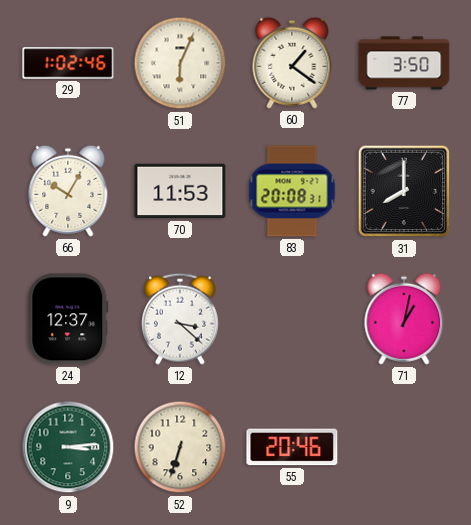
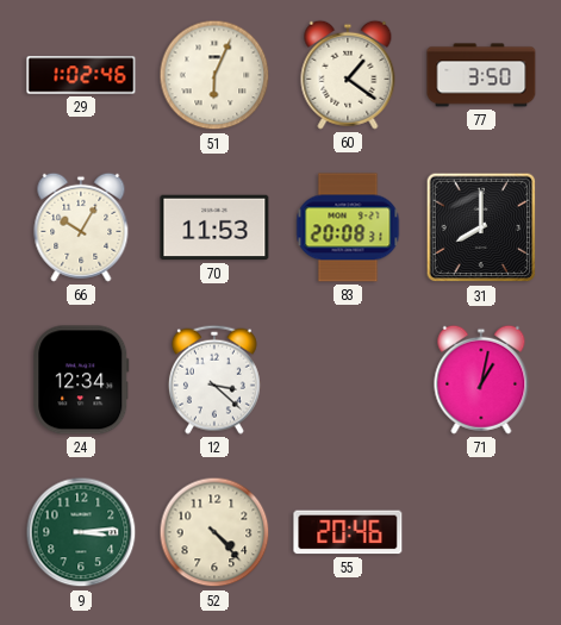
24: 12:37 -> 12:34 (81, 380)
52: 6:33 -> 4:23 (214, 532)
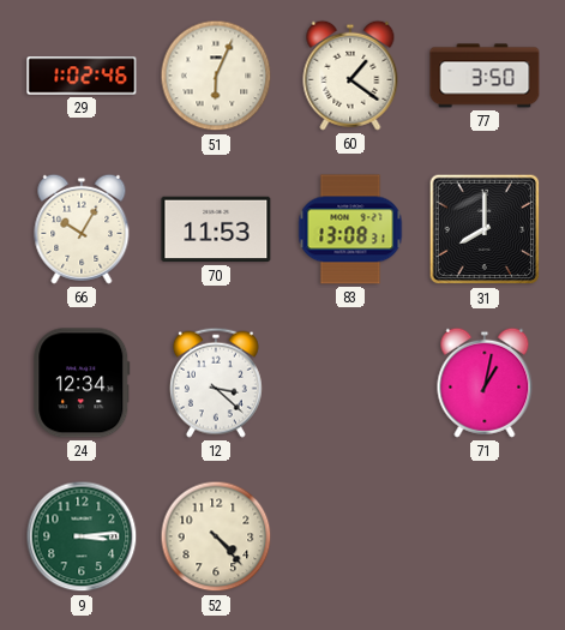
83: 20:08 -> 13:08 (350, 229)
55: 20:46 -> none (348, 532)
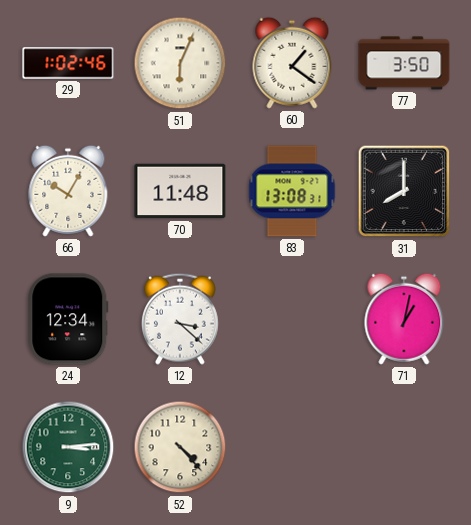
70: 11:53 -> 11:48 (180, 191)
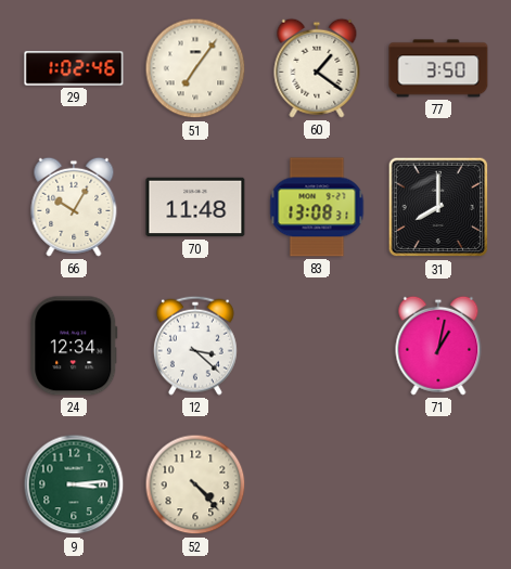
51: 6:04 -> 7:06 (195, 68)
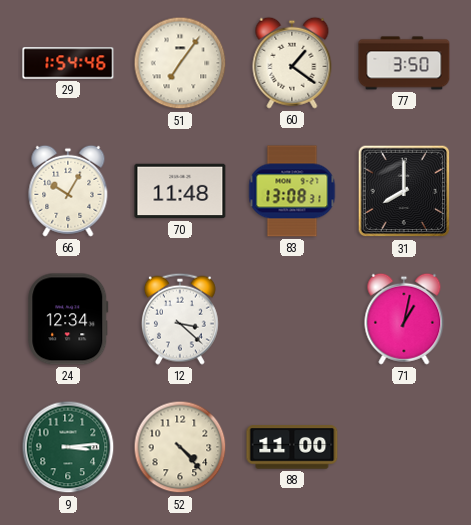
29: 1:02 -> 1:54 (68, 63)
88: none -> 11:00 (292, 447)
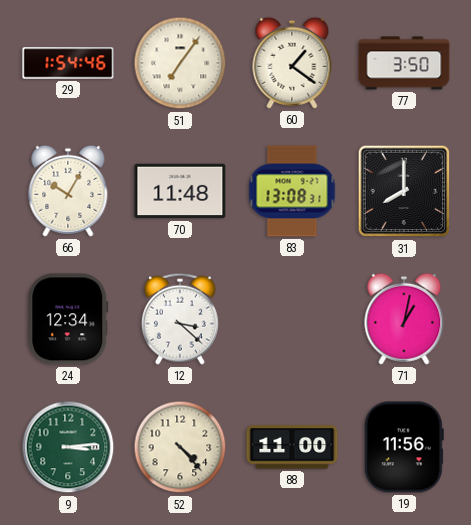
19: none -> 11:56 (404, 447)
